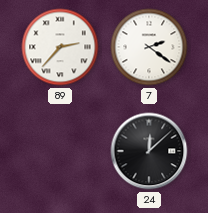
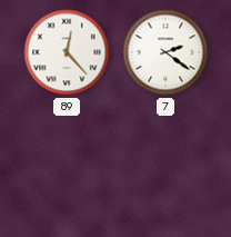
89: 2:37 -> 12:23 (67, 52)
24: 12:08 -> none (149, 151)
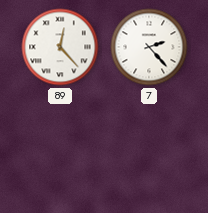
7: 2:21 -> 2:23 (149, 47)
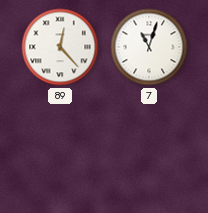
7: 2:23 -> 11:03 (149, 47)
